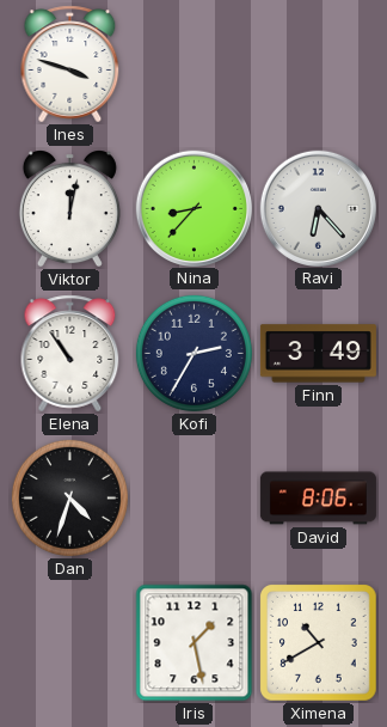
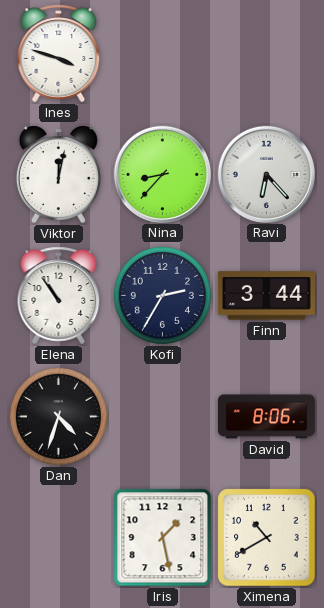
Finn: 3:49 -> 3:44 (266, 296)
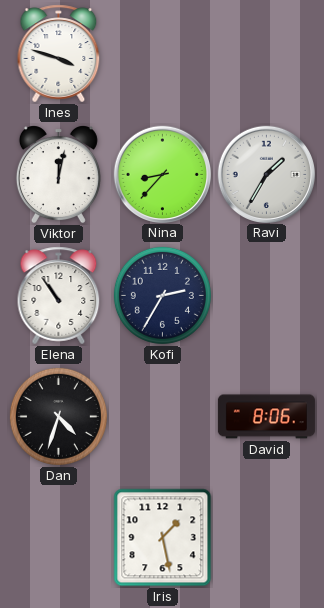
Ravi: 6:23 -> 1:35 (266, 174)
Finn: 3:44 -> none (266, 296)
Ximena: 10:40 -> none (267, 538)
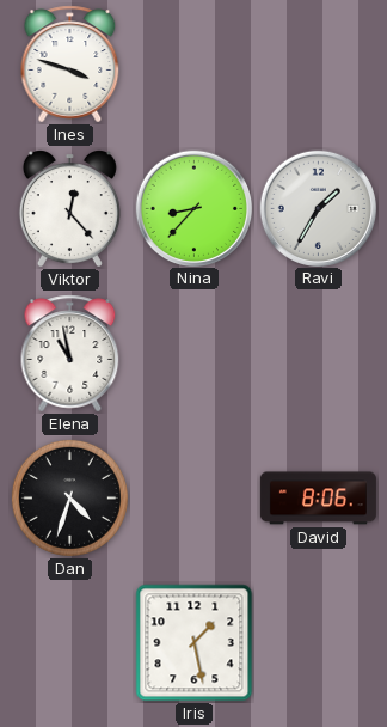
Viktor: 12:02 -> 12:23 (69, 209)
Elena: 10:54 -> 10:58 (70, 354)
Kofi: 2:35 -> none (162, 295)
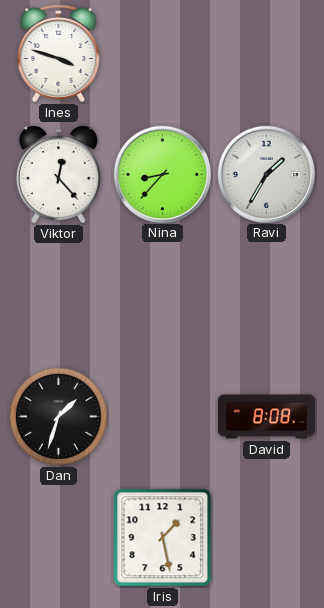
Elena: 10:58 -> none (70, 354)
Dan: 4:33 -> 1:33 (58, 416)
David: 8:06 -> 8:08 (266, 417)
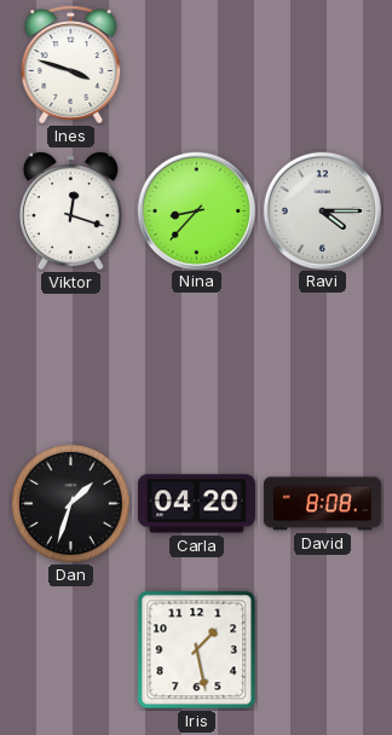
Viktor: 12:23 -> 12:18 (70, 212)
Ravi: 1:35 -> 4:15 (322, 210)
Carla: none -> 04:20 (196, 504)
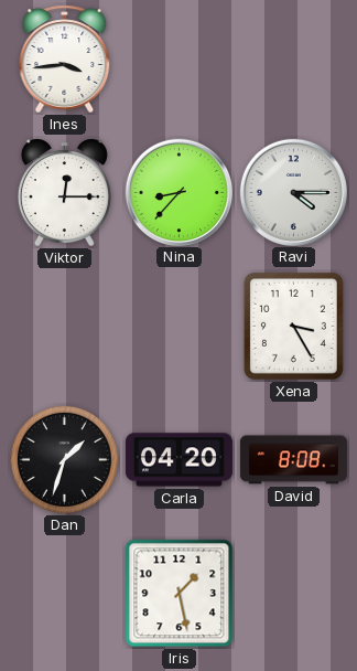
Ines: 3:48 -> 3:44 (65, 60)
Viktor: 12:18 -> 12:15 (64, 193)
Xena: none -> 3:25 (293, 326)
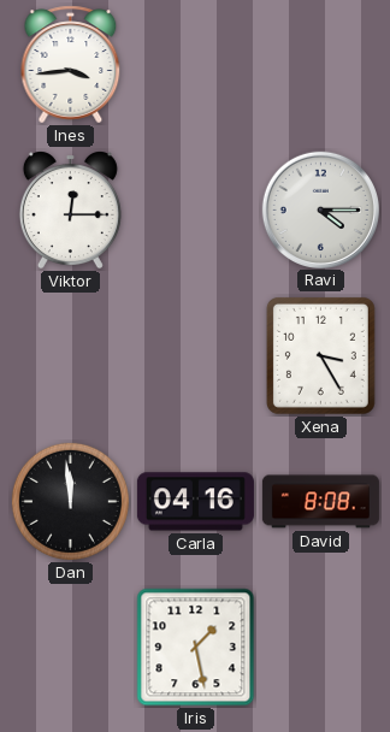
Nina: 8:37 -> none (178, 192)
Dan: 1:33 -> 11:59 (70, 501)
Carla: 04:20 -> 04:16 (195, 502)
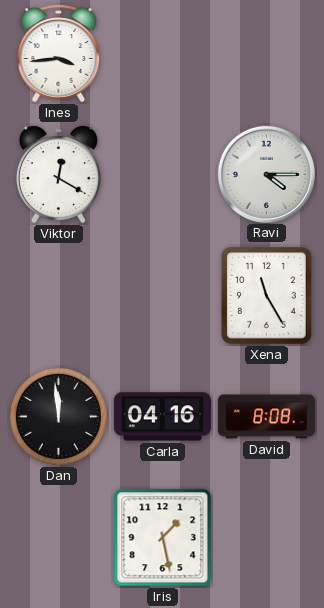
Viktor: 12:15 -> 12:20 (58, 175)
Xena: 3:25 -> 11:25 (266, 295)
